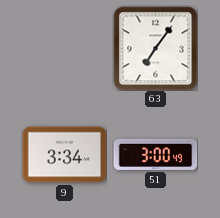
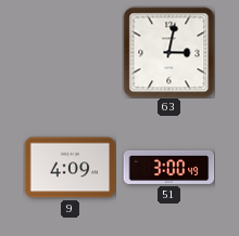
63: 7:06 -> 3:02 (168, 52)
9: 3:34 -> 4:09 (70, 168)
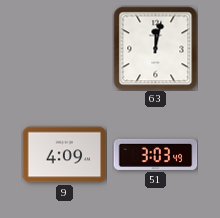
63: 3:02 -> 12:02 (155, 48)
51: 3:00 -> 3:03 (155, 154)
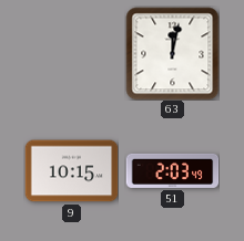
9: 4:09 -> 10:15 (71, 171)
51: 3:03 -> 2:03 (172, 170)
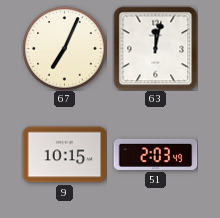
67: none -> 7:04 (64, 48)
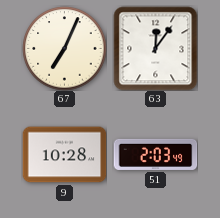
63: 12:02 -> 12:06 (155, 48)
9: 10:15 -> 10:28 (64, 155)
